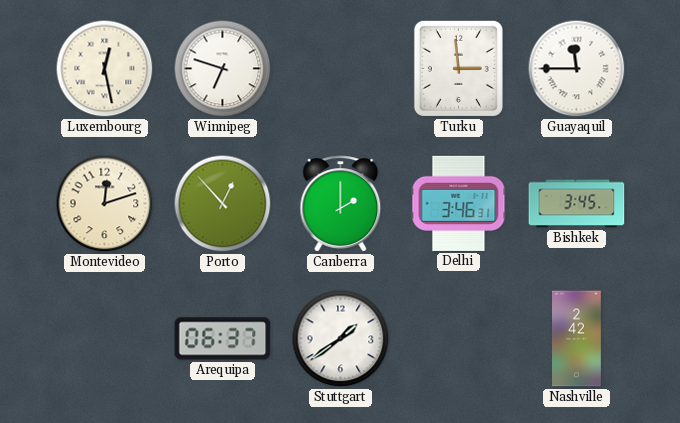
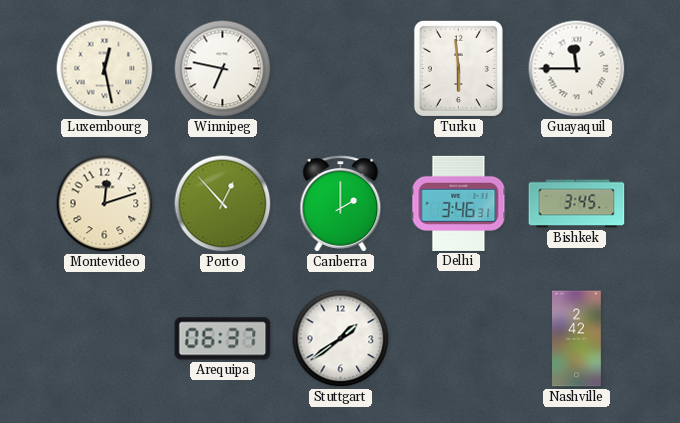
Winnipeg: 6:48 -> 6:47 (223, 69)
Turku: 2:59 -> 5:59 (458, 68)
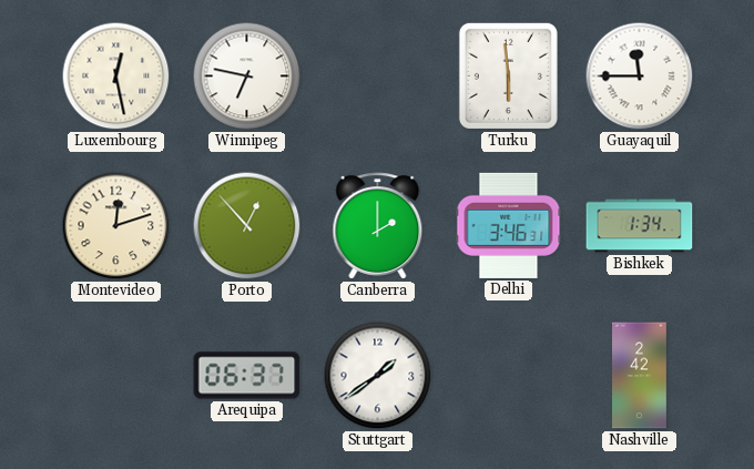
Bishkek: 3:45 -> 1:34 (640, 226)
